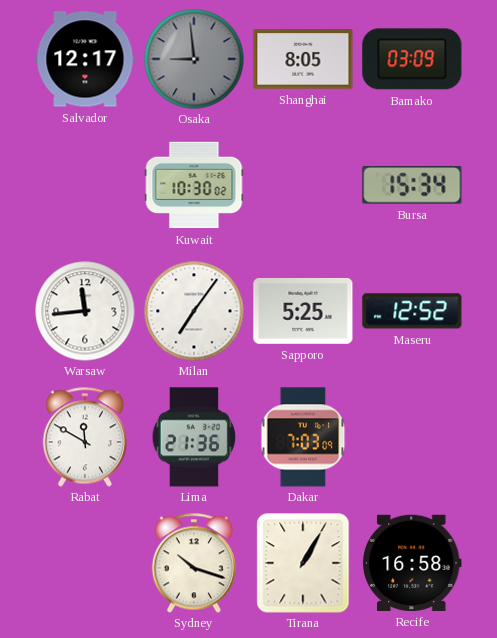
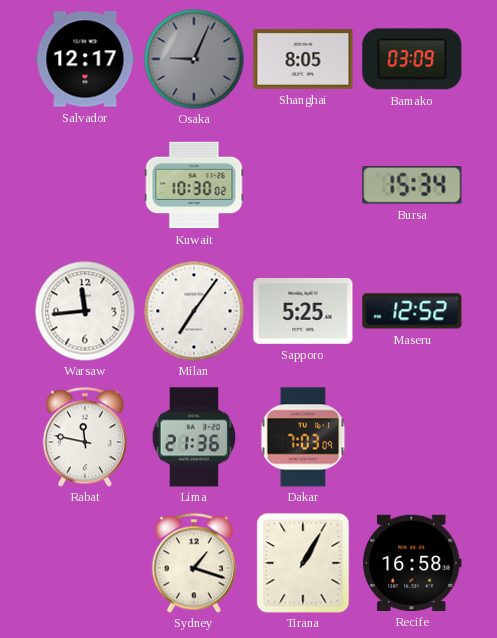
Osaka: 8:59 -> 9:04 (194, 59)
Rabat: 11:50 -> 11:47 (85, 437)
Sydney: 10:18 -> 1:18 (194, 563)
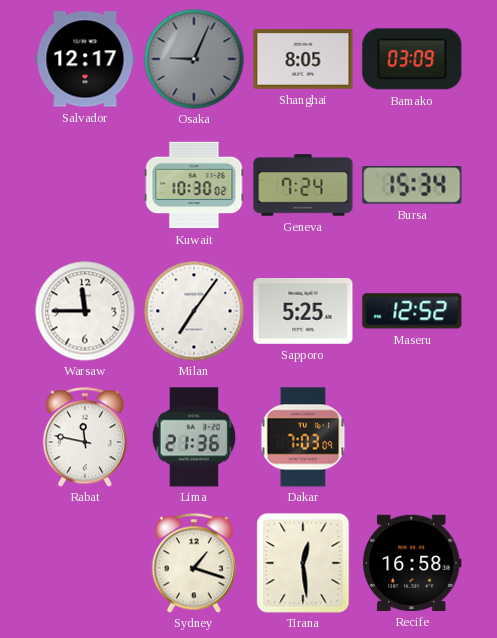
Geneva: none -> 7:24 (303, 185)
Warsaw: 11:44 -> 11:45 (85, 311)
Tirana: 1:05 -> 12:29 (303, 563)
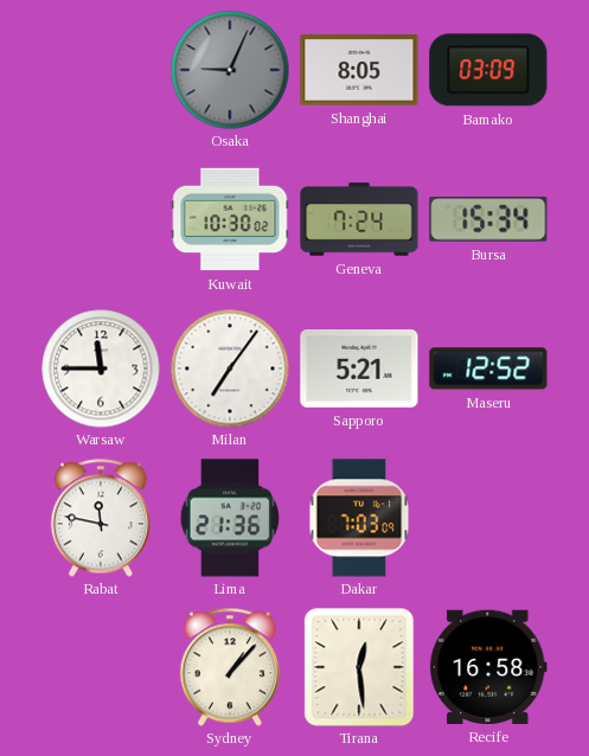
Salvador: 12:17 -> none (85, 59)
Sapporo: 5:25 -> 5:21 (359, 370)
Sydney: 1:18 -> 1:07 (230, 667)
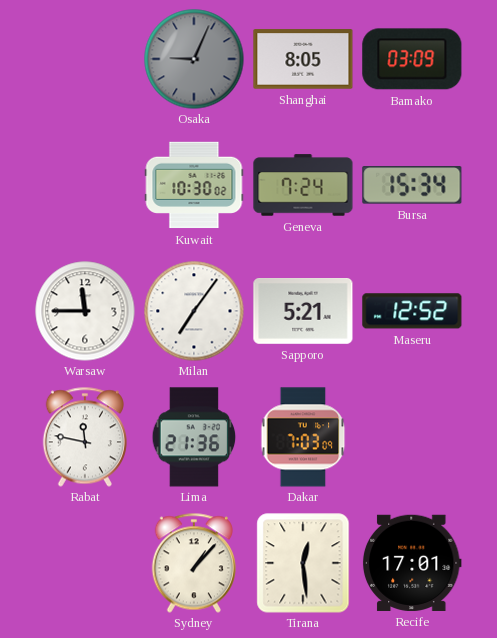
Recife: 16:58 -> 17:01 (412, 563)
